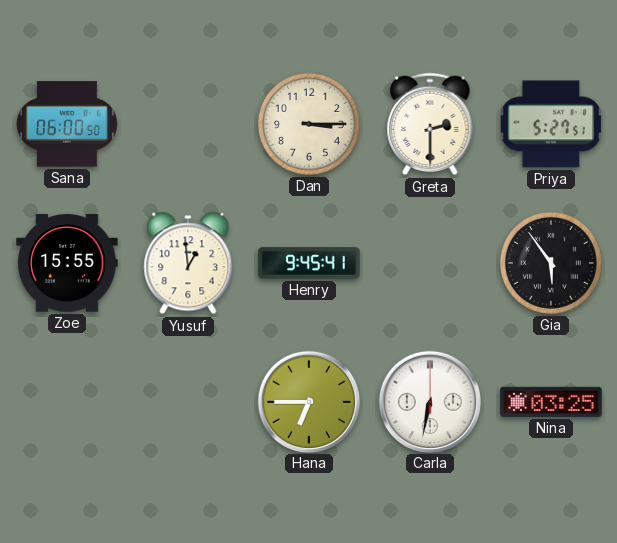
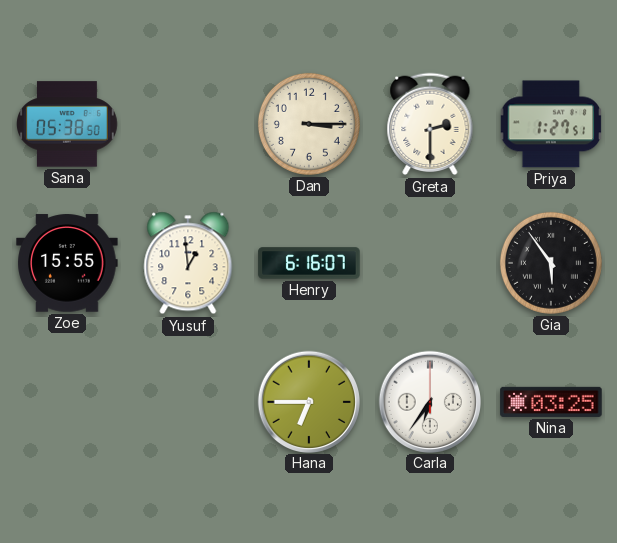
Sana: 06:00 -> 05:38 (68, 124)
Priya: 5:27 -> 1:27 (551, 124)
Henry: 9:45 -> 6:16 (309, 263)
Carla: 6:32 -> 6:36 (429, 401)
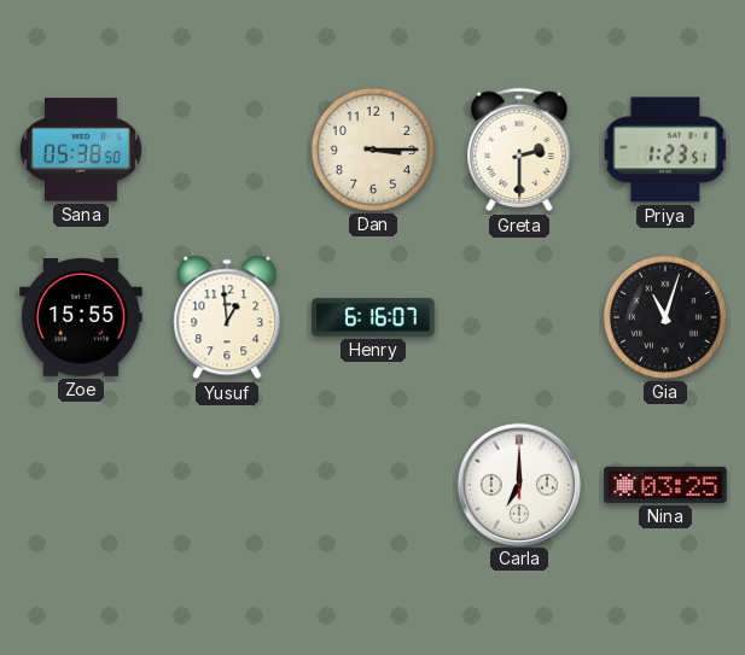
Priya: 1:27 -> 1:23 (665, 150)
Gia: 5:54 -> 11:03 (665, 317)
Hana: 6:45 -> none (308, 401)
Carla: 6:36 -> 7:00 (518, 484)
